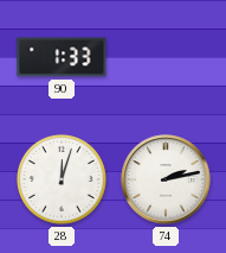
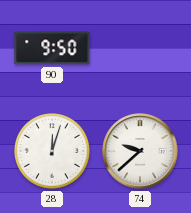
90: 1:33 -> 9:50 (52, 48)
74: 2:13 -> 9:38 (140, 151)
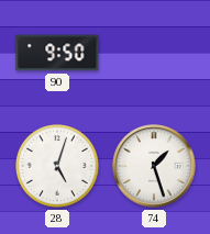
28: 12:03 -> 5:03 (58, 167)
74: 9:38 -> 1:27 (154, 166)
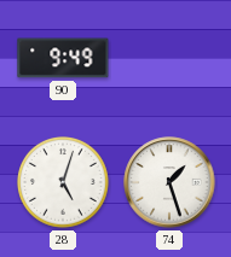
90: 9:50 -> 9:49 (63, 58)
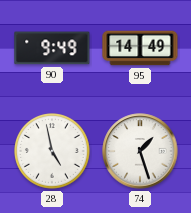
95: none -> 14:49 (140, 48)
28: 5:03 -> 4:58 (53, 152)
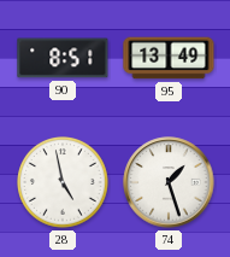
90: 9:49 -> 8:51 (63, 58)
95: 14:49 -> 13:49 (169, 58)
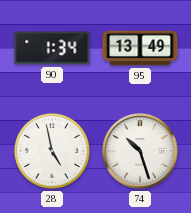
90: 8:51 -> 1:34 (52, 48)
74: 1:27 -> 10:27 (140, 151)
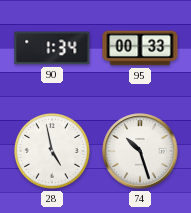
95: 13:49 -> 00:33 (140, 48)
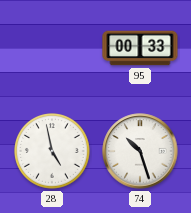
90: 1:34 -> none (52, 48)
